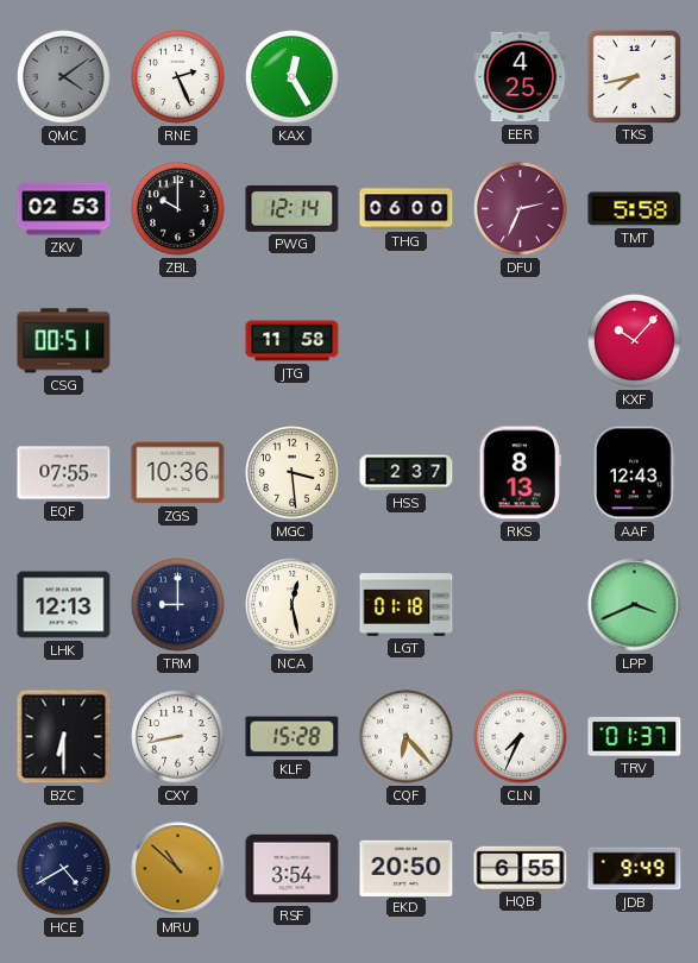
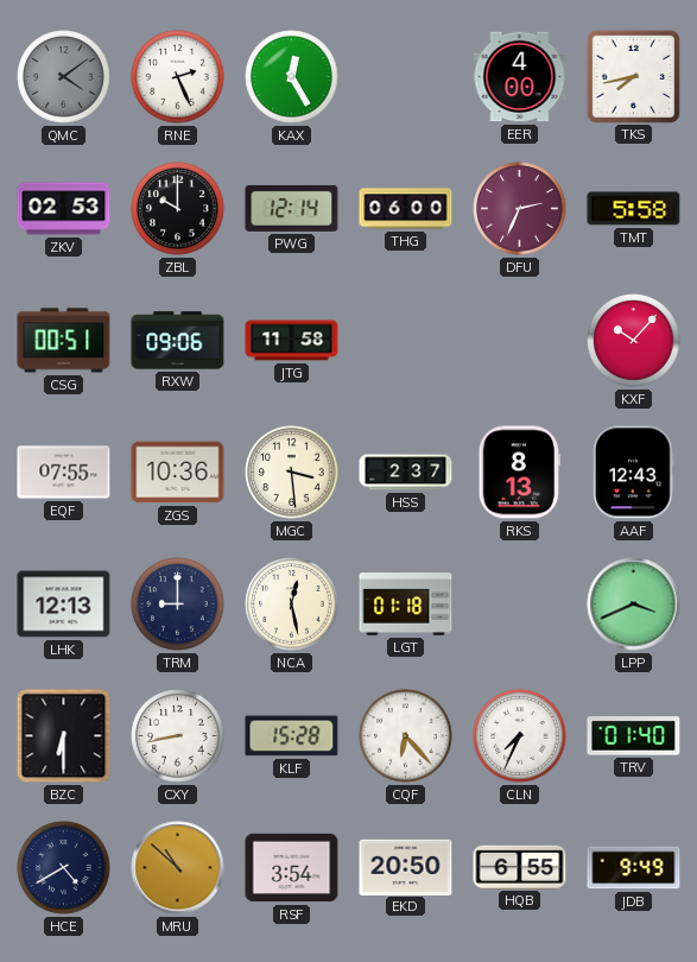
EER: 4:25 -> 4:00 (520, 77)
RXW: none -> 09:06 (178, 341)
TRV: 01:37 -> 01:40 (634, 736)
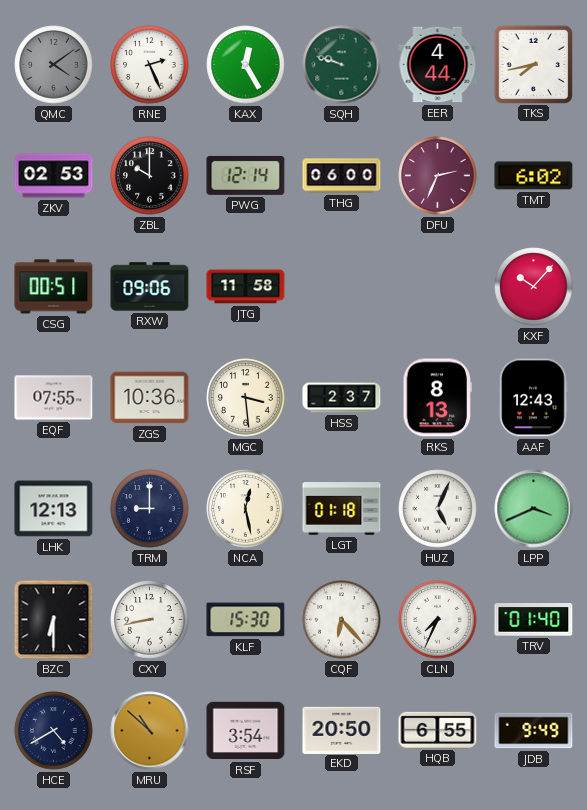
SQH: none -> 9:48 (342, 65)
EER: 4:00 -> 4:44 (438, 65)
TMT: 5:58 -> 6:02 (534, 176)
HUZ: none -> 5:04 (438, 509)
KLF: 15:28 -> 15:30 (246, 620)
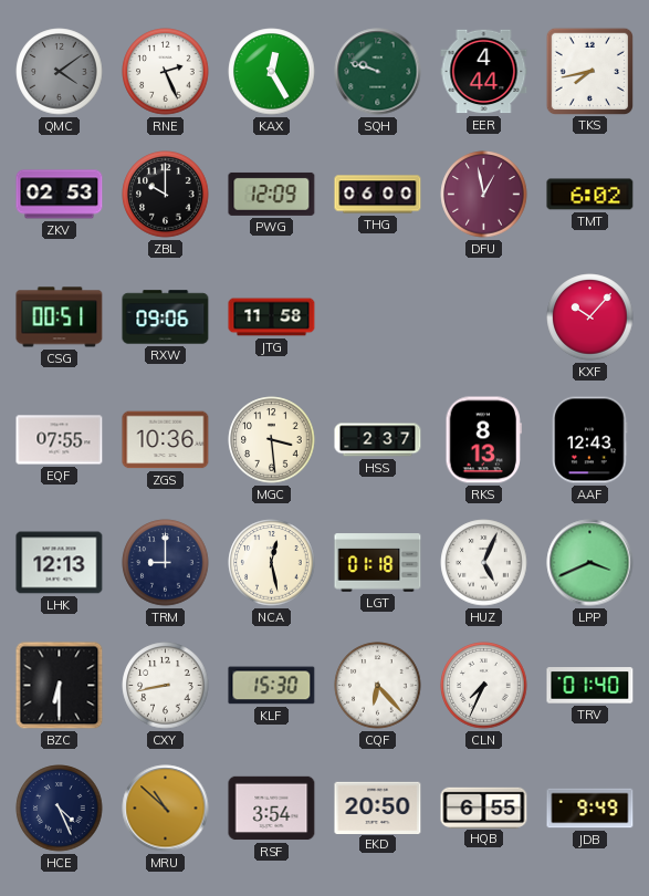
PWG: 12:14 -> 12:09 (272, 194)
DFU: 2:34 -> 12:58 (484, 195)
HCE: 4:40 -> 4:26 (60, 809)
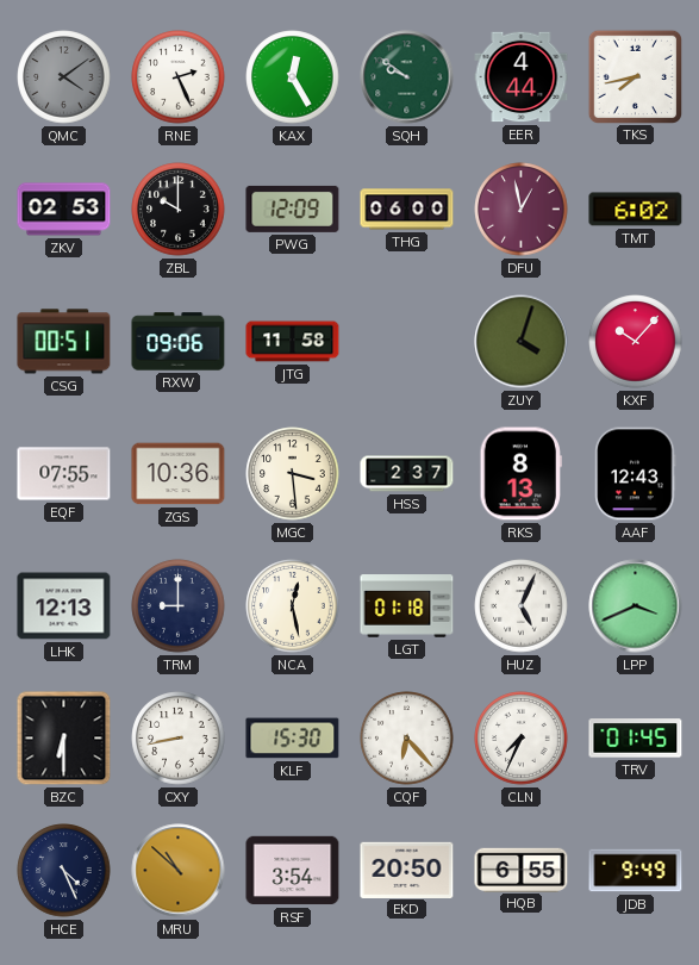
SQH: 9:48 -> 9:51 (407, 77)
ZUY: none -> 4:03 (522, 342)
TRV: 01:40 -> 01:45 (636, 739)
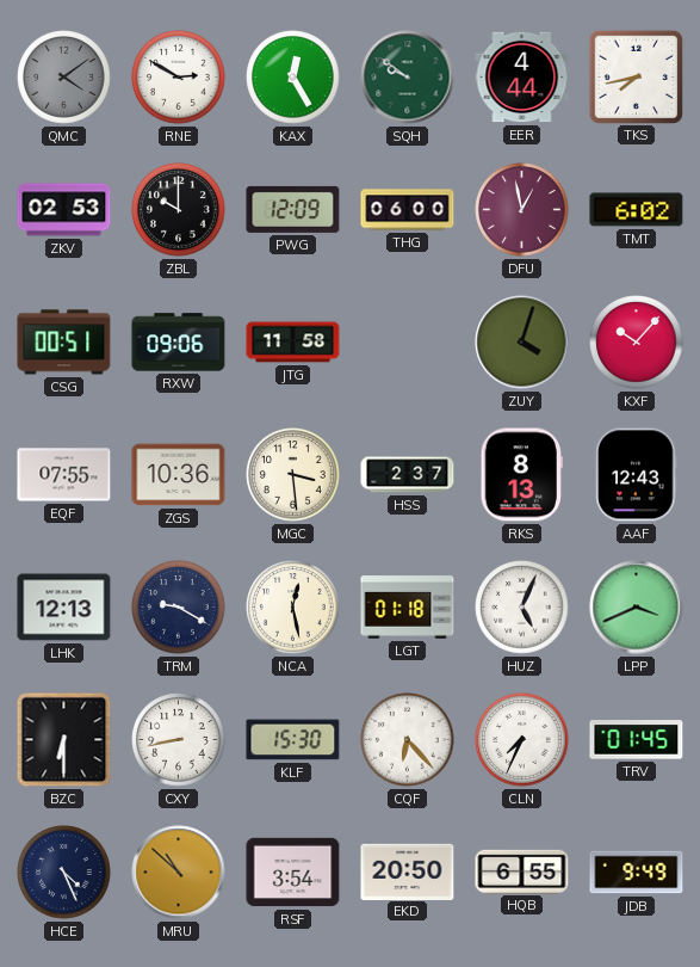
RNE: 2:26 -> 2:50 (179, 78)
TRM: 9:00 -> 9:20 (179, 608)
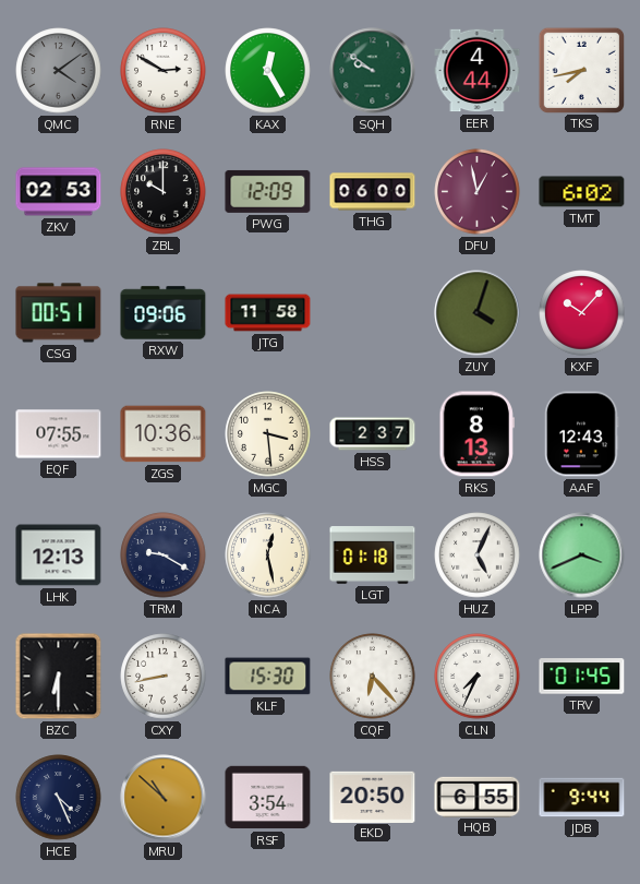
JDB: 9:49 -> 9:44 (582, 798)
